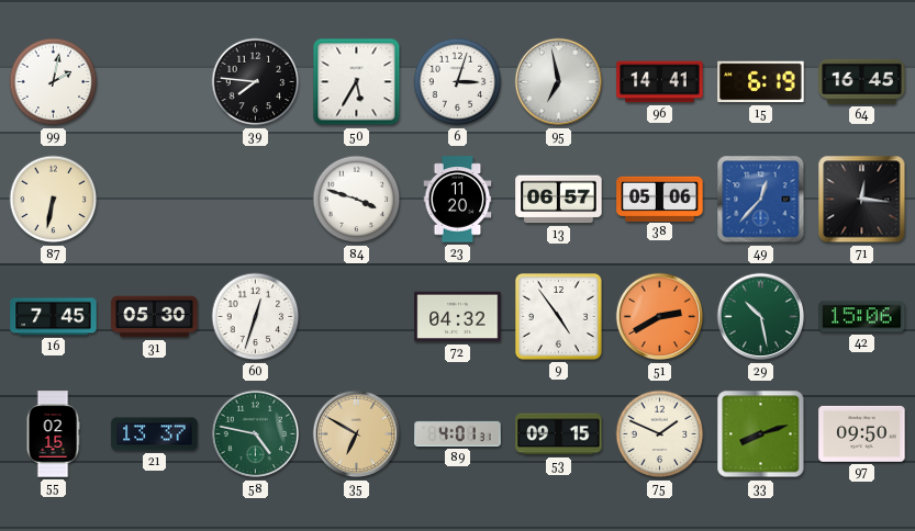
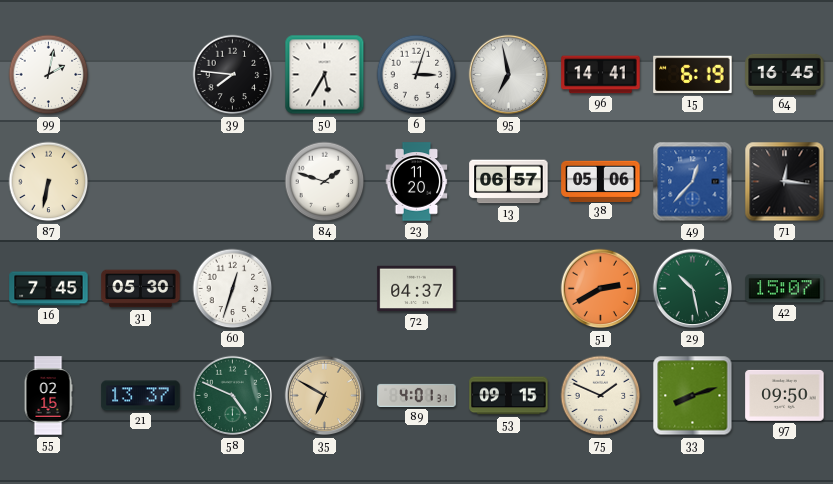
84: 3:48 -> 1:48 (325, 182)
72: 04:32 -> 04:37 (417, 289)
9: 4:54 -> none (559, 317)
42: 15:06 -> 15:07 (785, 289)
58: 4:47 -> 4:49 (233, 396)
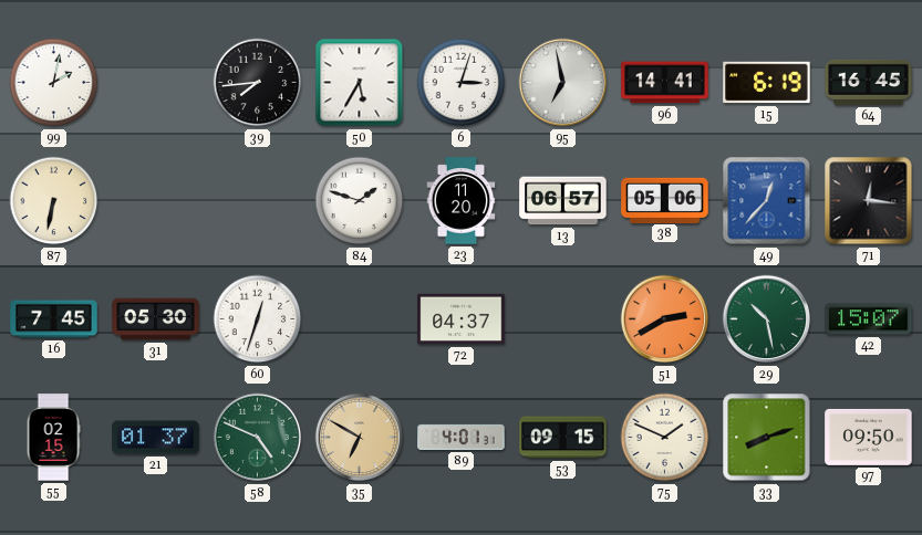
39: 7:46 -> 7:44 (258, 83)
21: 13:37 -> 01:37 (156, 438)
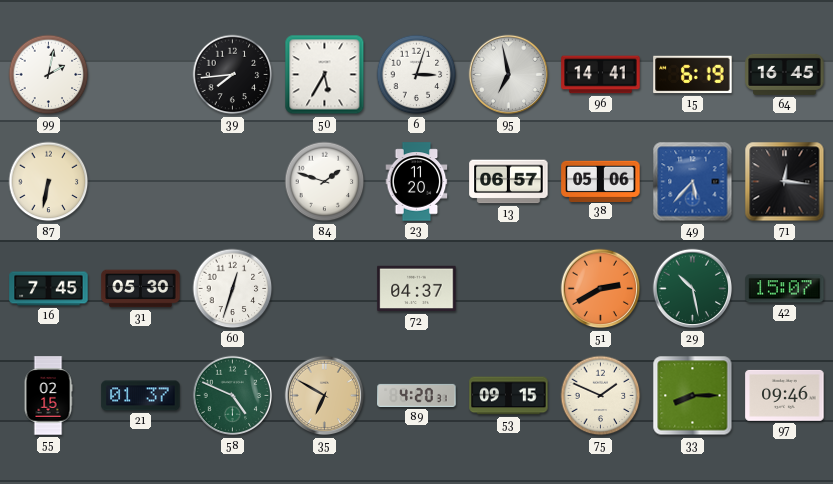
49: 12:37 -> 5:37 (693, 182)
89: 4:01 -> 4:20 (417, 395)
33: 8:12 -> 8:15 (693, 396)
97: 09:50 -> 09:46 (785, 395)
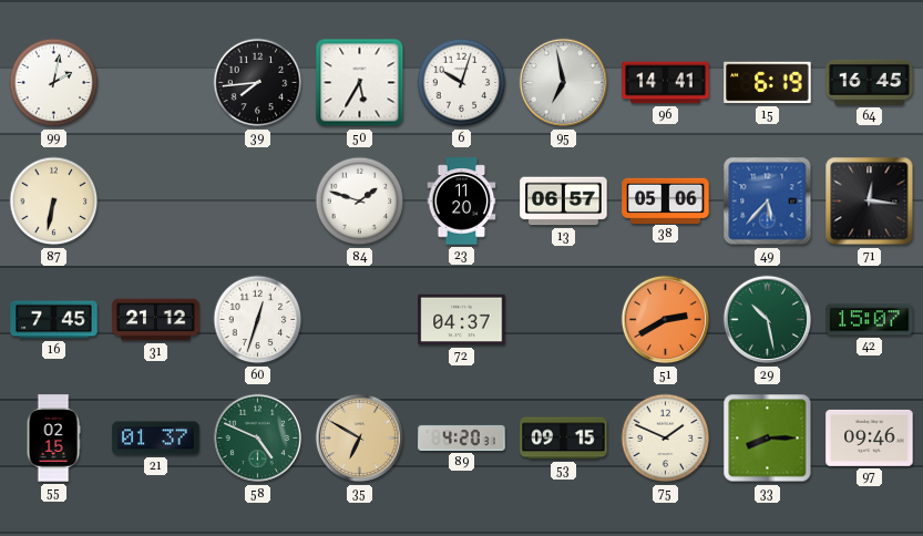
6: 3:03 -> 10:03 (462, 83)
31: 05:30 -> 21:12 (156, 320)
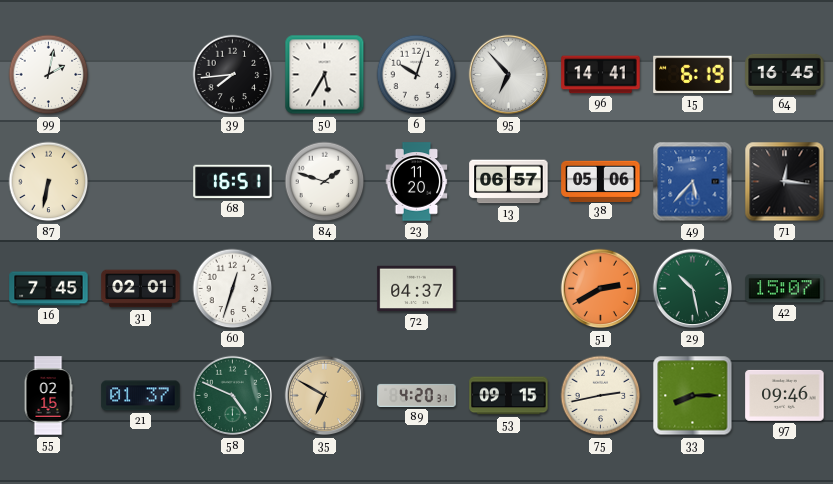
95: 6:58 -> 6:53 (509, 75)
68: none -> 16:51 (233, 182)
31: 21:12 -> 02:01 (141, 289)
75: 1:49 -> 2:43 (601, 396)
